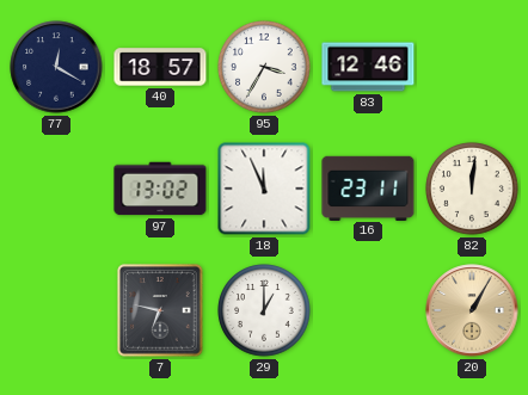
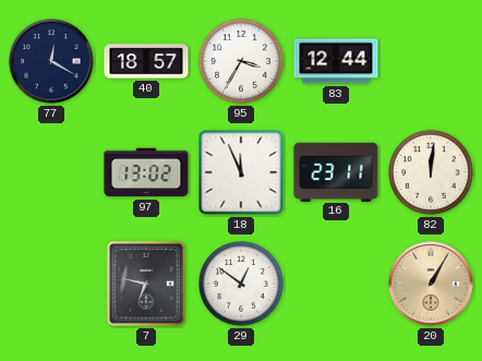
83: 12:46 -> 12:44 (336, 61)
29: 1:00 -> 12:51 (241, 284)
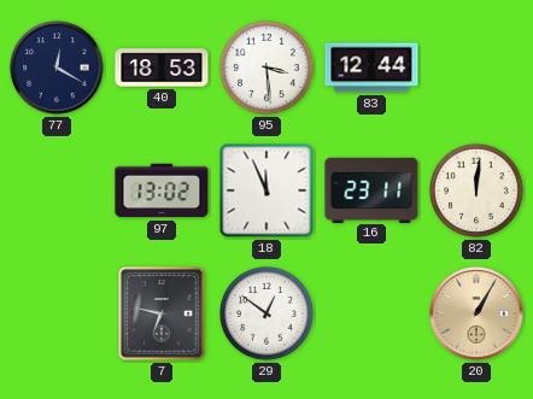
40: 18:57 -> 18:53 (162, 68)
95: 3:35 -> 3:29 (266, 68)
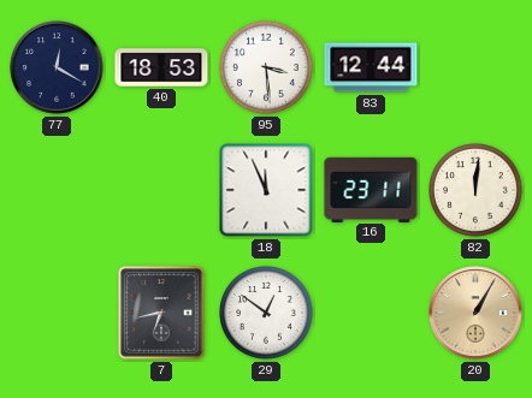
97: 13:02 -> none (162, 190)
7: 6:47 -> 6:43 (161, 313)
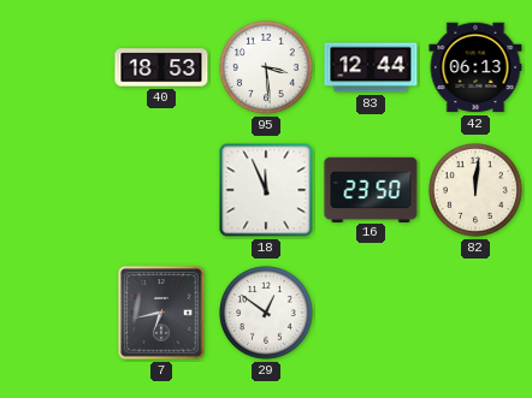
77: 12:20 -> none (57, 67)
42: none -> 06:13 (475, 67)
16: 23:11 -> 23:50 (371, 189)
20: 1:05 -> none (475, 313)
